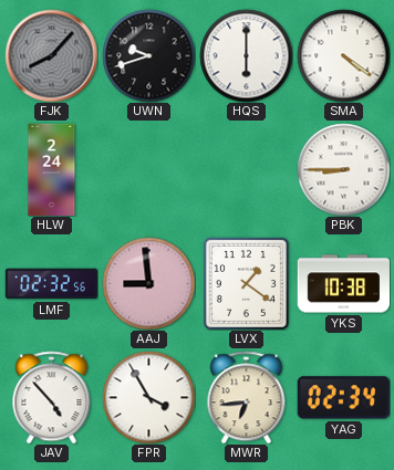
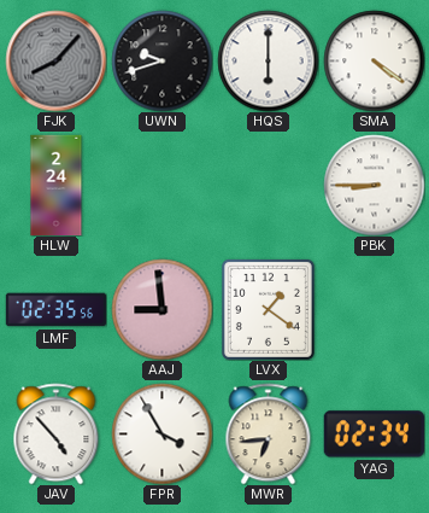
LMF: 02:32 -> 02:35 (55, 310)
YKS: 10:38 -> none (343, 284)
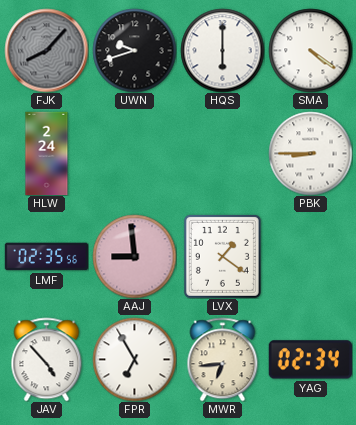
FPR: 3:55 -> 6:55 (134, 359)
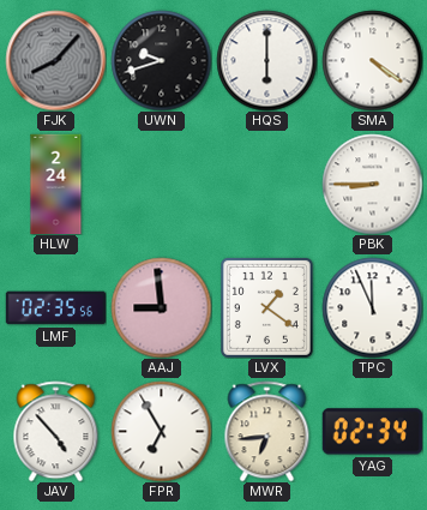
TPC: none -> 11:56 (372, 307)
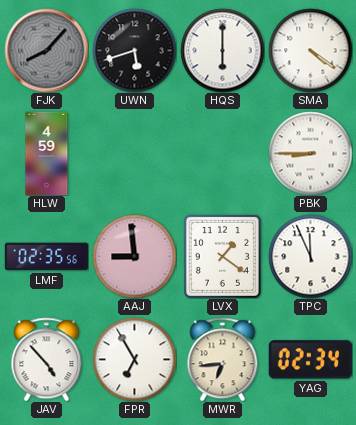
UWN: 9:42 -> 5:42 (134, 50)
HLW: 2:24 -> 4:59 (47, 153)
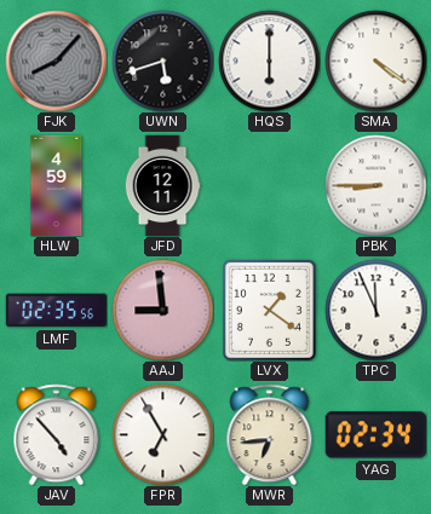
JFD: none -> 12:11 (162, 185)
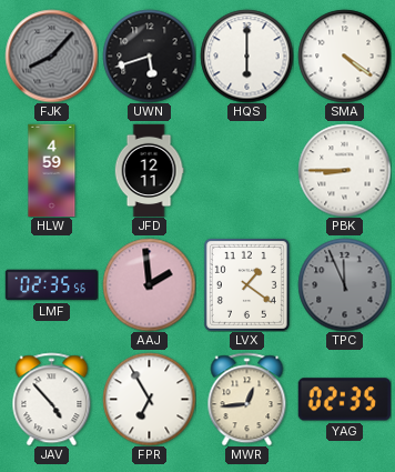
AAJ: 8:59 -> 1:59 (149, 284)
TPC dial: white -> grey (344, 284)
MWR: 6:44 -> 12:44 (247, 399)
YAG: 02:34 -> 02:35 (344, 400)
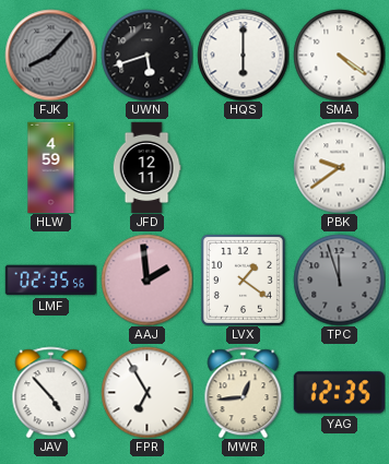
PBK: 8:45 -> 9:39 (339, 167)
TPC: 11:56 -> 11:57 (339, 279)
YAG: 02:35 -> 12:35 (339, 393)
